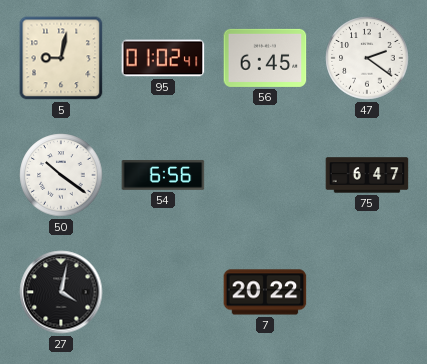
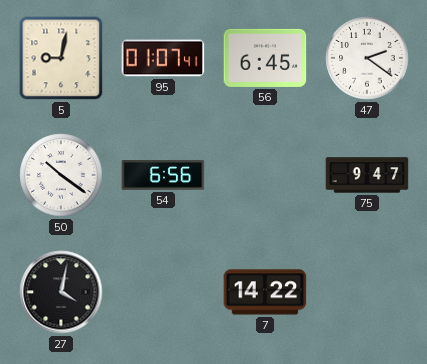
95: 01:02 -> 01:07 (163, 58)
75: 6:47 -> 9:47 (367, 175)
7: 20:22 -> 14:22 (265, 292)
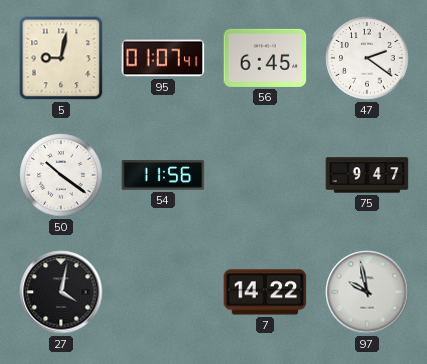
54: 6:56 -> 11:56 (163, 175)
97: none -> 9:58 (367, 292)
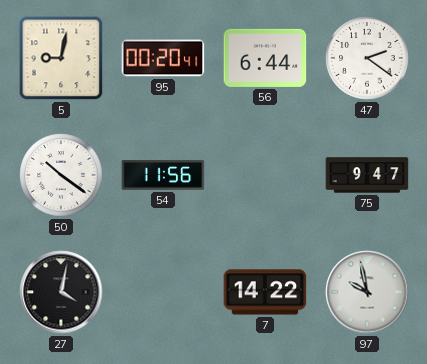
95: 01:07 -> 00:20 (163, 58)
56: 6:45 -> 6:44 (265, 58)
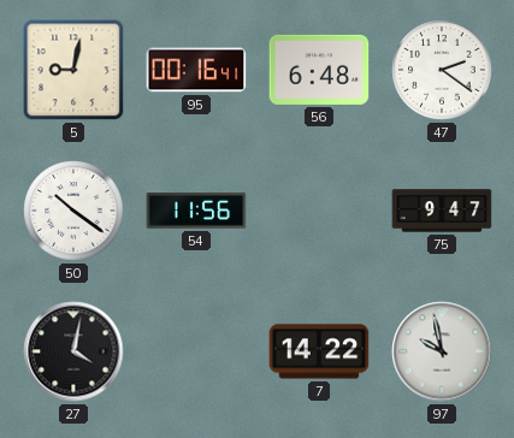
95: 00:20 -> 00:16 (196, 70)
56: 6:44 -> 6:48 (319, 70)
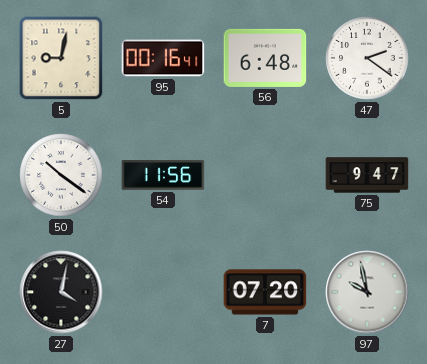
7: 14:22 -> 07:20 (265, 292)
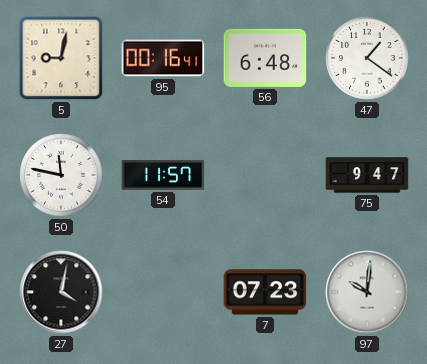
47: 2:21 -> 1:21 (367, 58)
50: 10:21 -> 11:47 (61, 175)
54: 11:56 -> 11:57 (163, 175)
7: 07:20 -> 07:23 (265, 292)
97: 9:58 -> 10:01 (367, 292)
